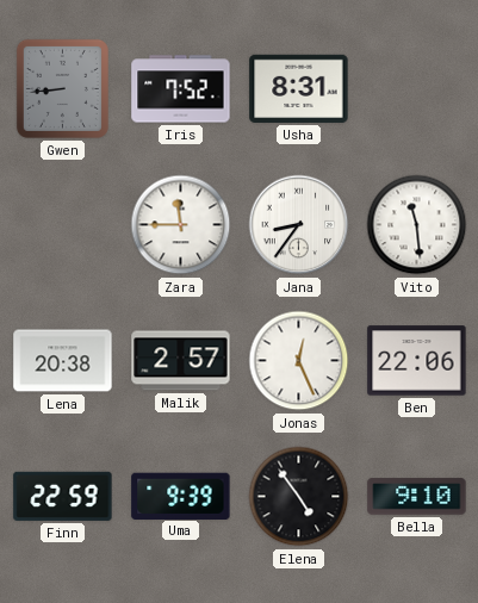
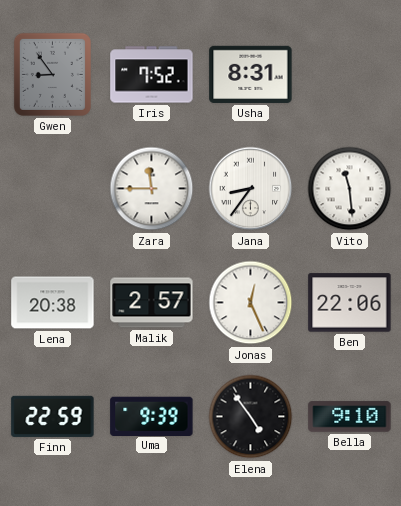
Gwen: 8:44 -> 8:54 (52, 74)
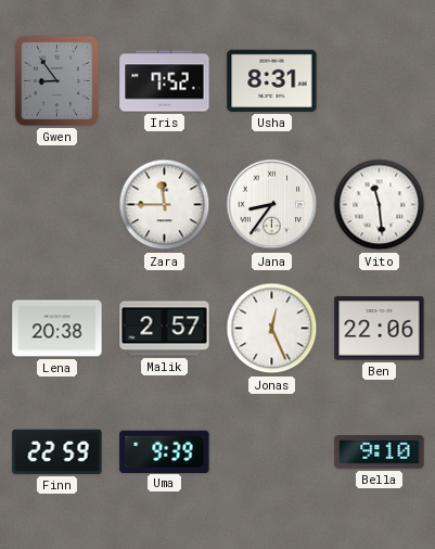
Elena: 4:54 -> none (251, 417)
